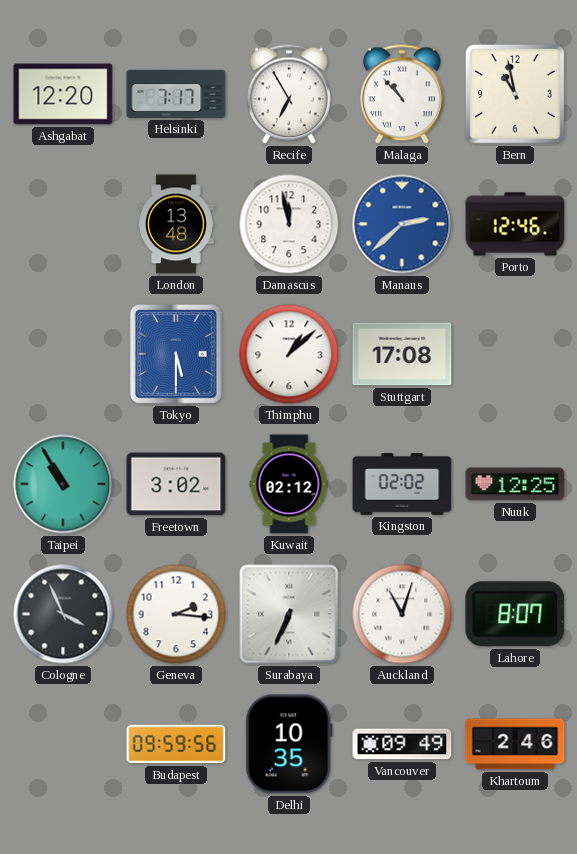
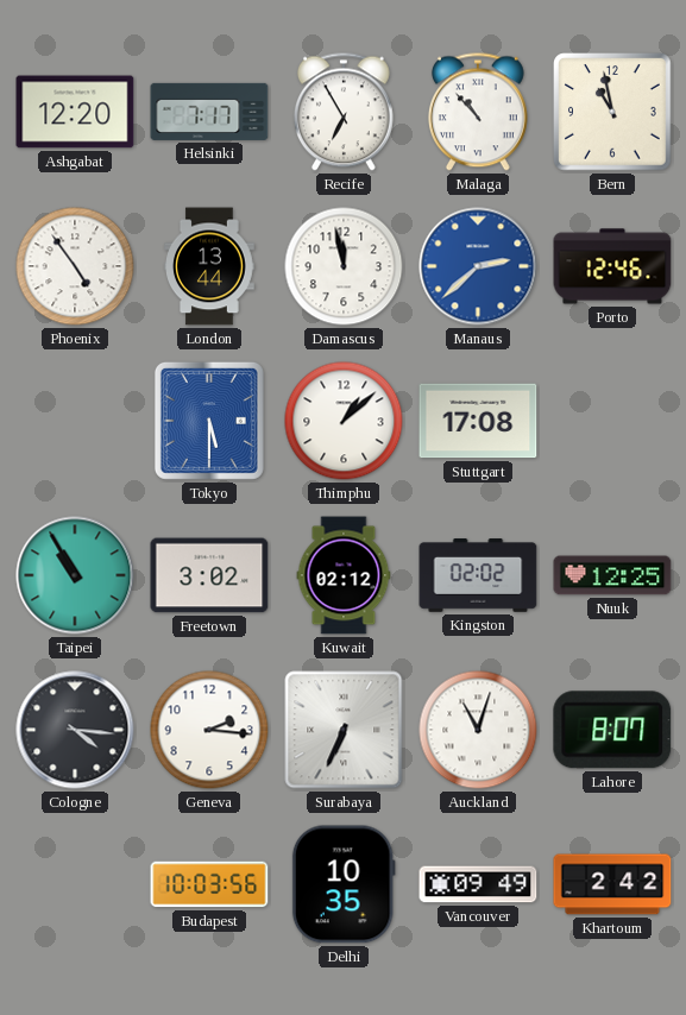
Phoenix: none -> 4:54 (75, 266)
London: 13:48 -> 13:44 (210, 266)
Cologne: 3:56 -> 4:16 (75, 730)
Budapest: 09:59 -> 10:03 (209, 884)
Khartoum: 2:46 -> 2:42 (612, 884)
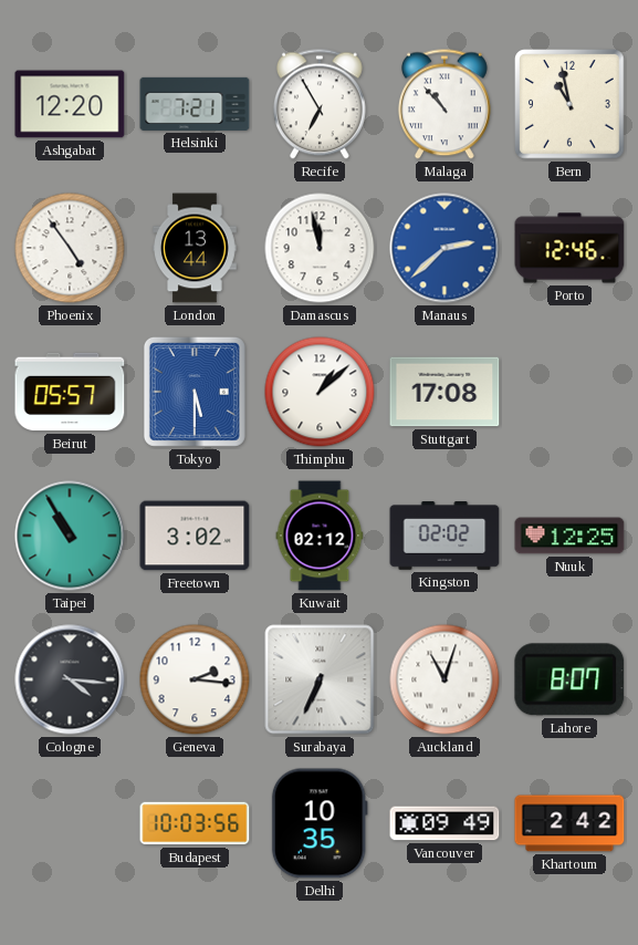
Helsinki: 7:17 -> 7:21 (195, 104)
Beirut: none -> 05:57 (70, 392)
